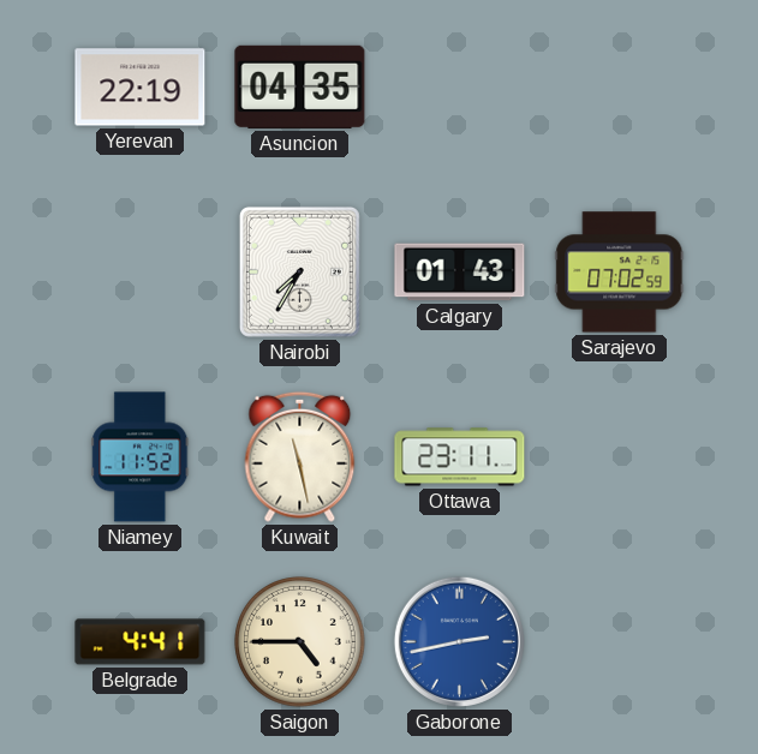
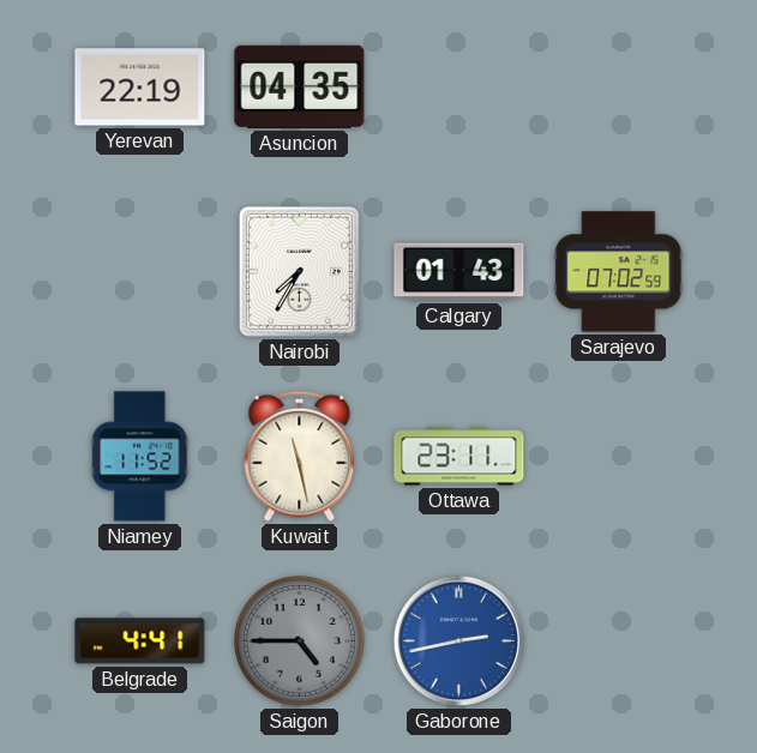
Saigon dial: cream -> grey (300, 641)
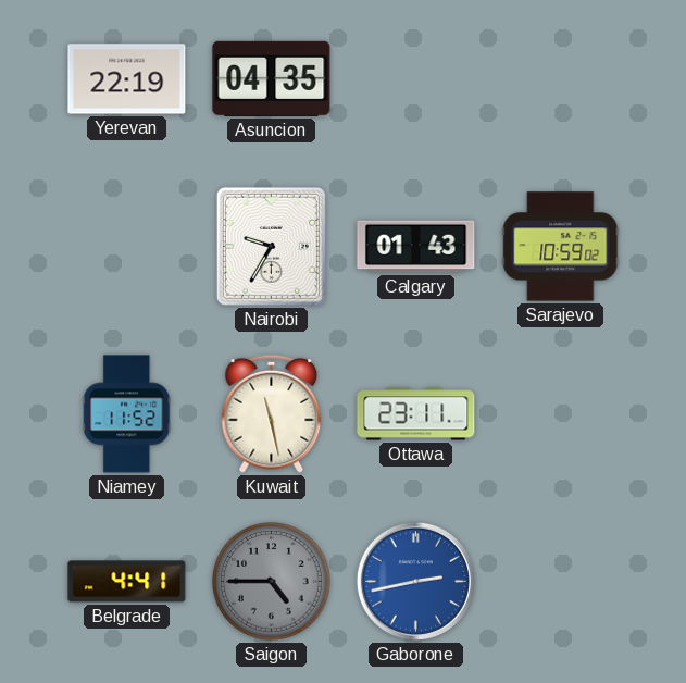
Nairobi: 7:35 -> 9:35 (271, 246)
Sarajevo: 07:02 -> 10:59 (561, 247)
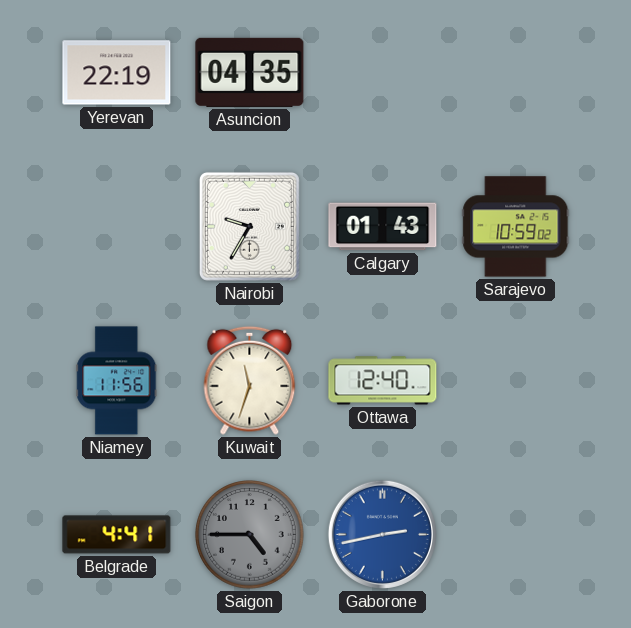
Niamey: 11:52 -> 11:56 (117, 381)
Kuwait: 11:28 -> 11:33 (250, 380)
Ottawa: 23:11 -> 12:40 (383, 381)
